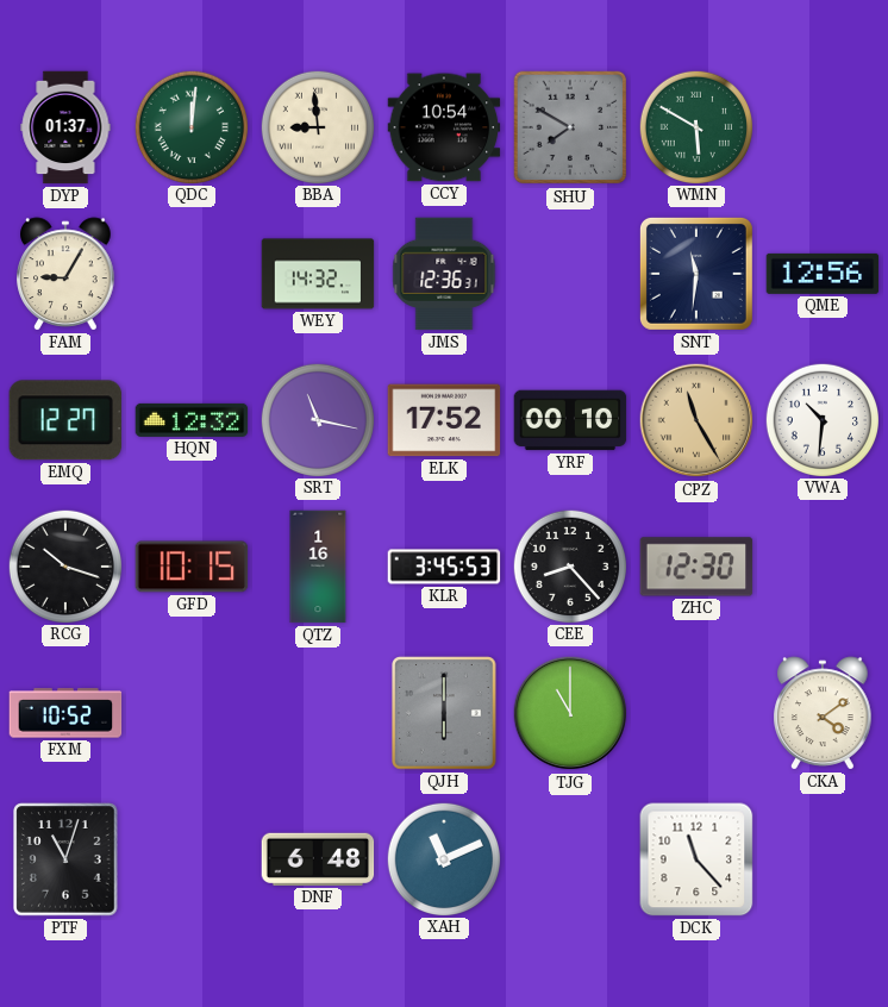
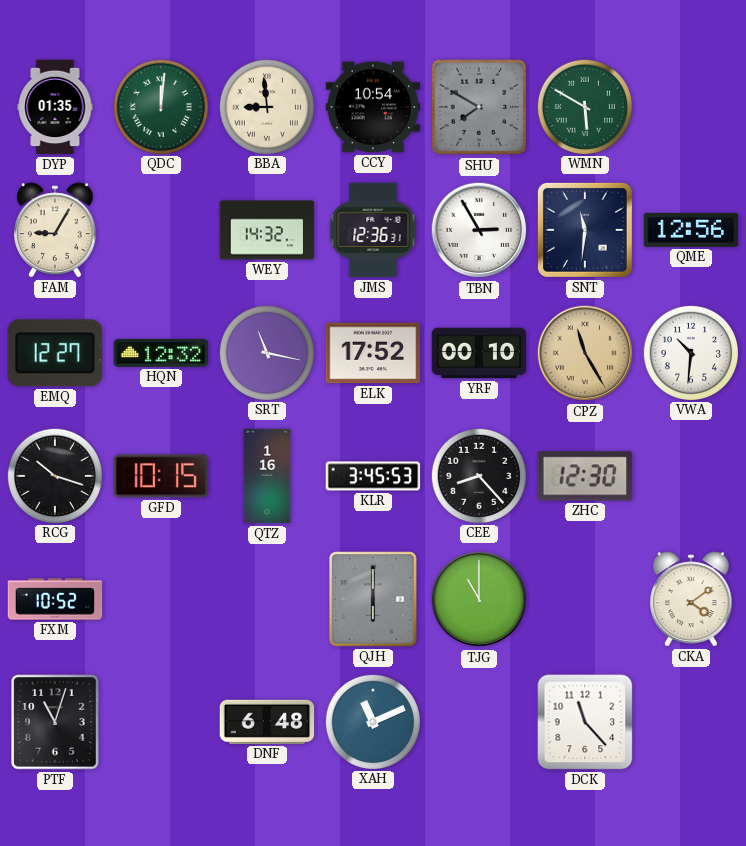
DYP: 01:37 -> 01:35 (55, 107)
TBN: none -> 2:55 (479, 230)
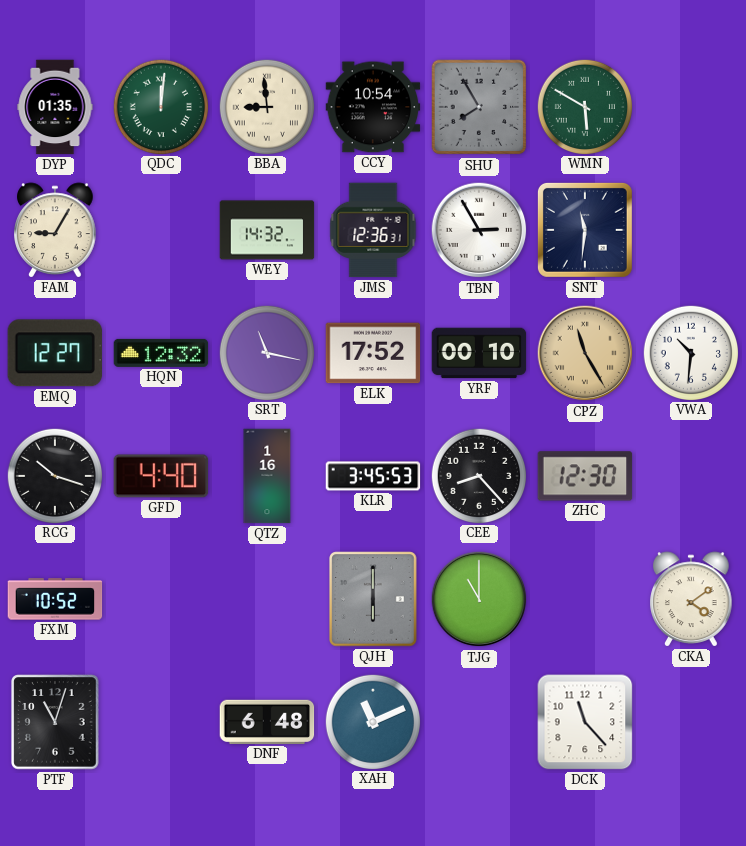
SHU: 7:50 -> 7:55 (479, 107)
QME: 12:56 -> none (691, 230)
GFD: 10:15 -> 4:40 (161, 476)
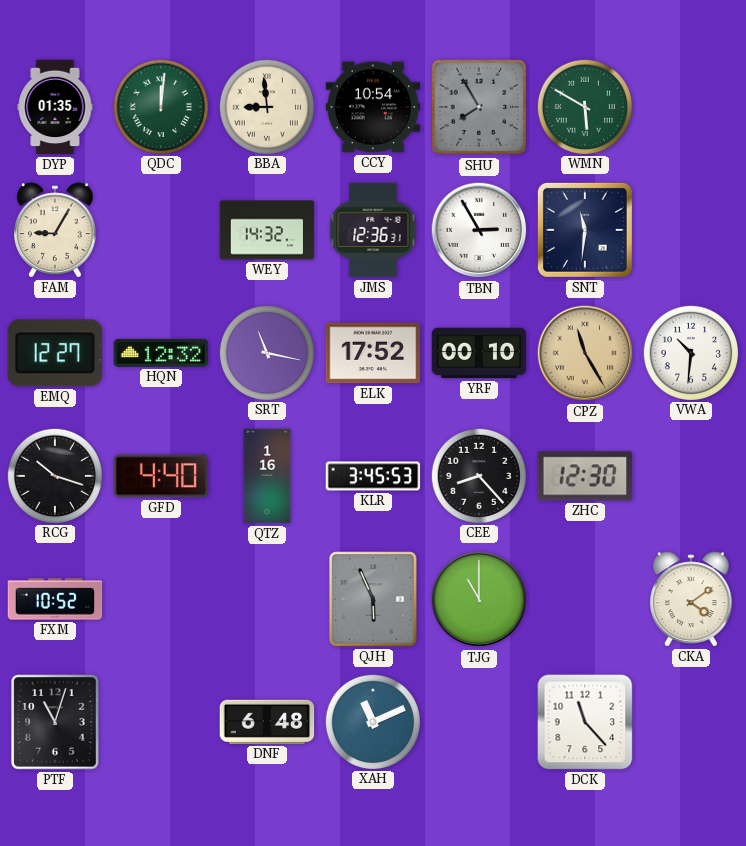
QJH: 6:00 -> 5:56 (373, 599)
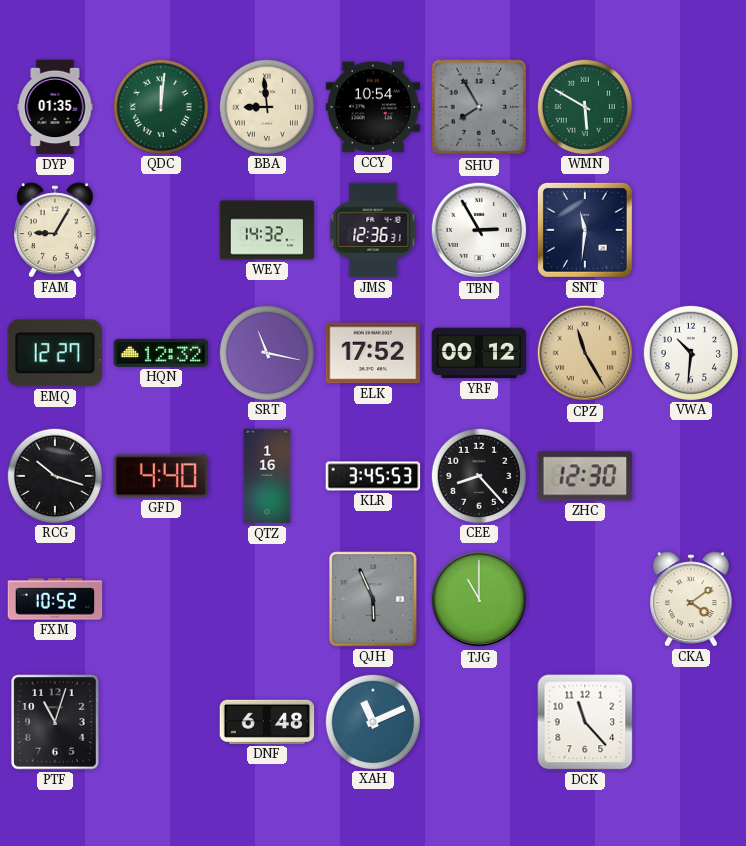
YRF: 00:10 -> 00:12 (479, 353)
